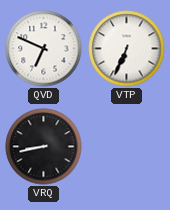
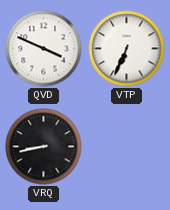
QVD: 6:49 -> 3:49 (44, 49)
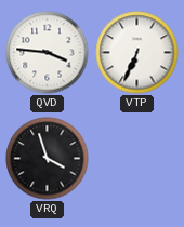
QVD: 3:49 -> 3:46 (48, 53)
VRQ: 8:43 -> 3:57 (48, 159)
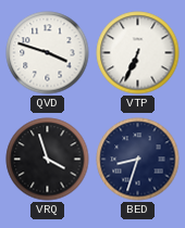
QVD: 3:46 -> 3:48 (48, 53)
BED: none -> 8:33 (138, 160)
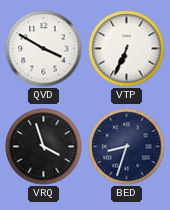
QVD: 3:48 -> 3:50 (44, 49)
